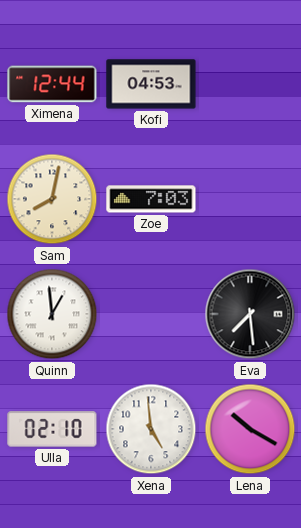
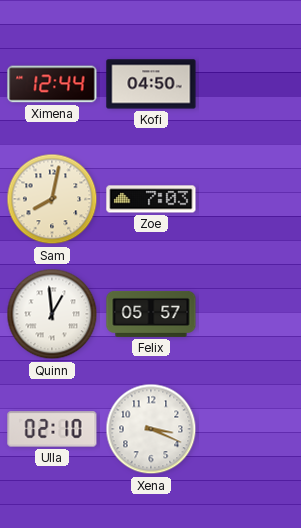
Kofi: 04:53 -> 04:50 (151, 84)
Felix: none -> 05:57 (151, 314)
Eva: 7:29 -> none (250, 314)
Xena: 4:59 -> 3:19 (151, 429)
Lena: 10:20 -> none (250, 429)
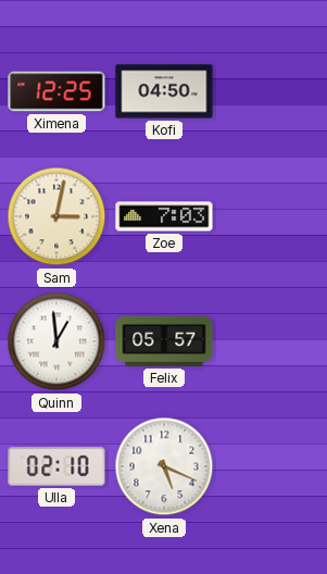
Ximena: 12:44 -> 12:25 (56, 91)
Sam: 8:02 -> 3:02 (56, 216)
Xena: 3:19 -> 5:19 (164, 466)
